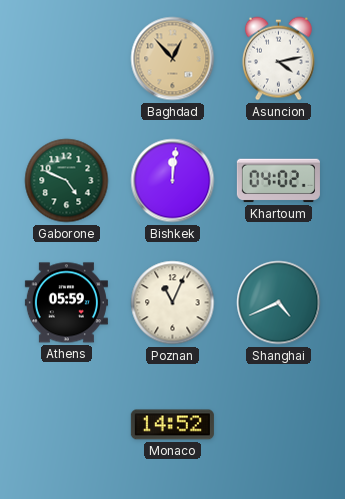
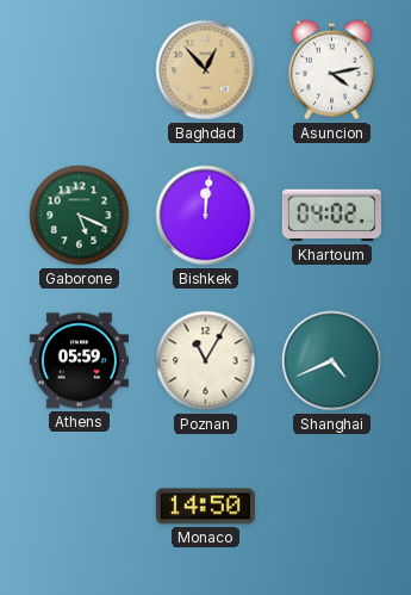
Gaborone: 4:49 -> 5:19 (80, 216)
Poznan: 11:04 -> 11:05 (206, 361)
Monaco: 14:52 -> 14:50 (205, 507)
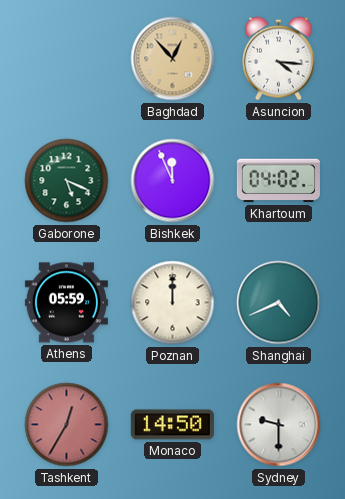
Asuncion: 4:13 -> 4:16 (278, 59)
Bishkek: 12:01 -> 11:56 (173, 181)
Poznan: 11:05 -> 12:00 (173, 303)
Tashkent: none -> 12:35 (67, 425)
Sydney: none -> 9:30 (279, 425)
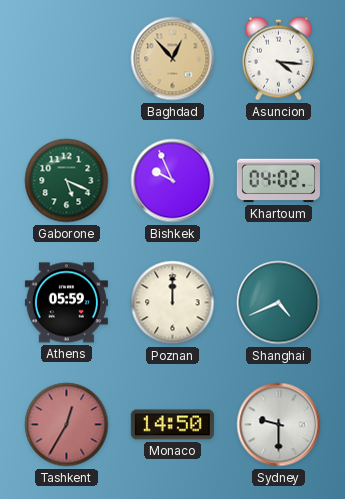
Bishkek: 11:56 -> 9:56 (173, 181)
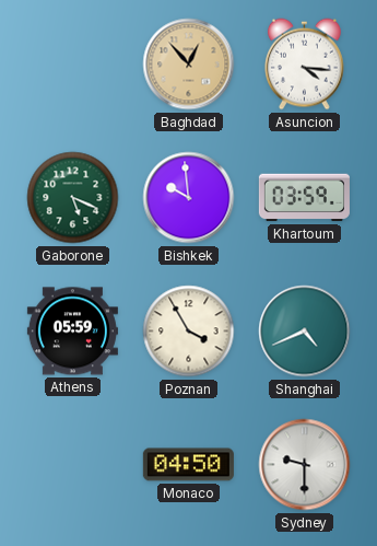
Bishkek: 9:56 -> 9:59 (189, 198)
Khartoum: 04:02 -> 03:59 (304, 198)
Poznan: 12:00 -> 3:55 (189, 332)
Tashkent: 12:35 -> none (67, 425)
Monaco: 14:50 -> 04:50 (188, 465)
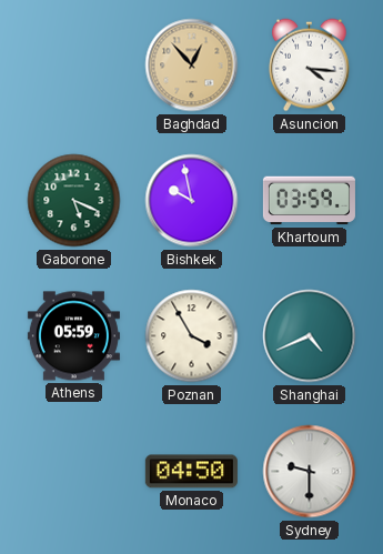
Bishkek: 9:59 -> 9:58 (192, 201)
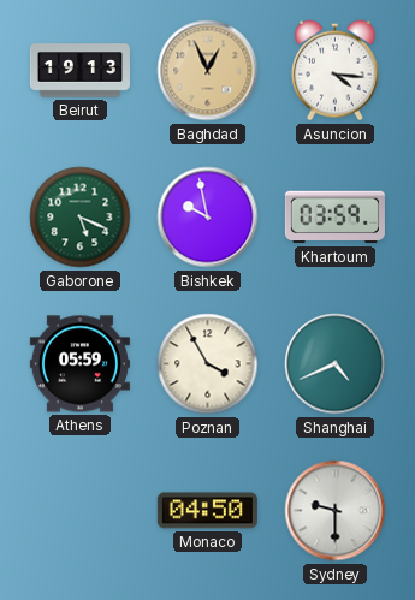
Beirut: none -> 19:13 (79, 71)
Baghdad: 12:53 -> 12:56 (208, 71)
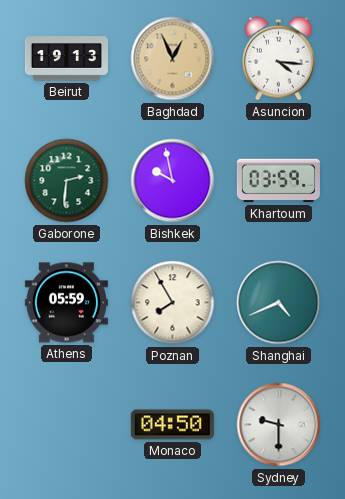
Gaborone: 5:19 -> 2:31 (67, 181)
Poznan: 3:55 -> 7:55 (173, 303)
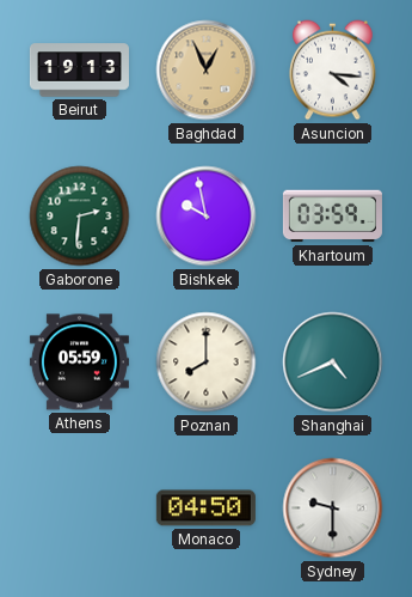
Poznan: 7:55 -> 8:00 (207, 363)
